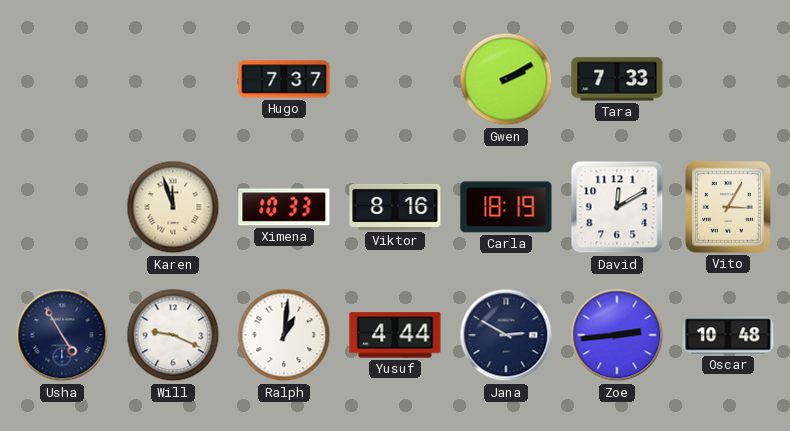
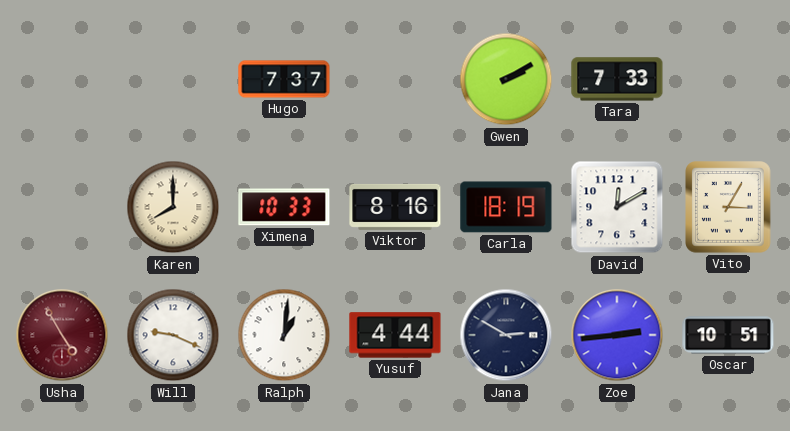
Karen: 11:57 -> 8:00 (173, 207)
Usha dial: navy -> burgundy (62, 335)
Oscar: 10:48 -> 10:51 (728, 335)
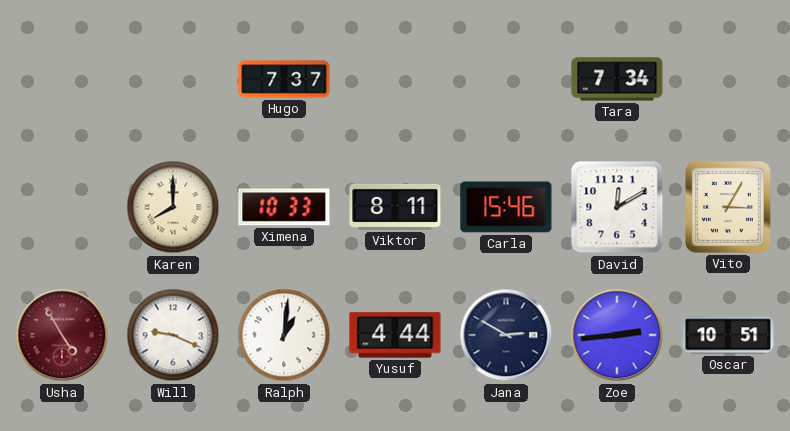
Gwen: 2:10 -> none (506, 79)
Tara: 7:33 -> 7:34 (617, 79)
Viktor: 8:16 -> 8:11 (395, 207)
Carla: 18:19 -> 15:46 (506, 207)
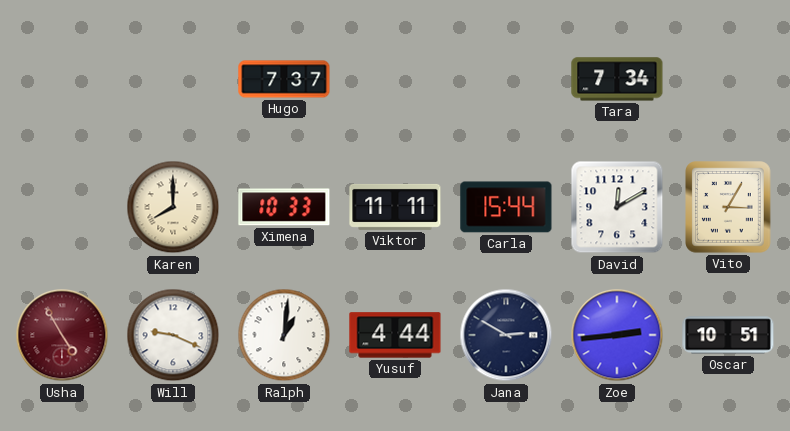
Viktor: 8:11 -> 11:11 (395, 207)
Carla: 15:46 -> 15:44 (506, 207)
